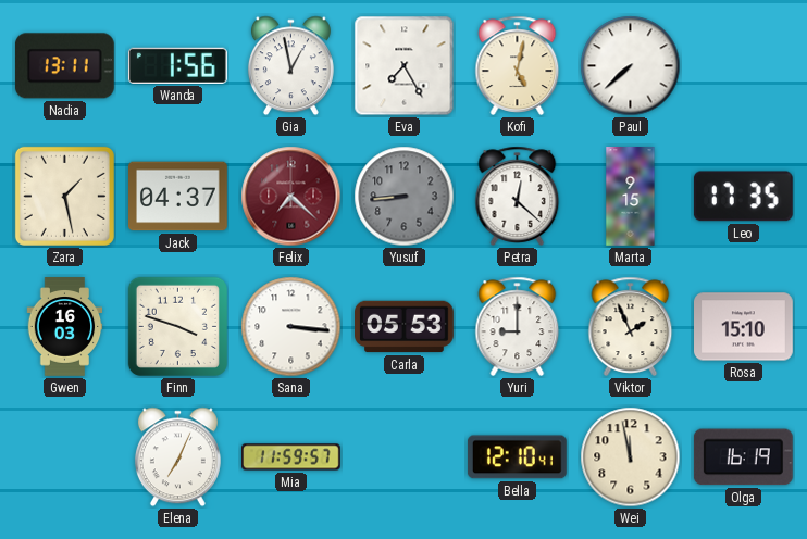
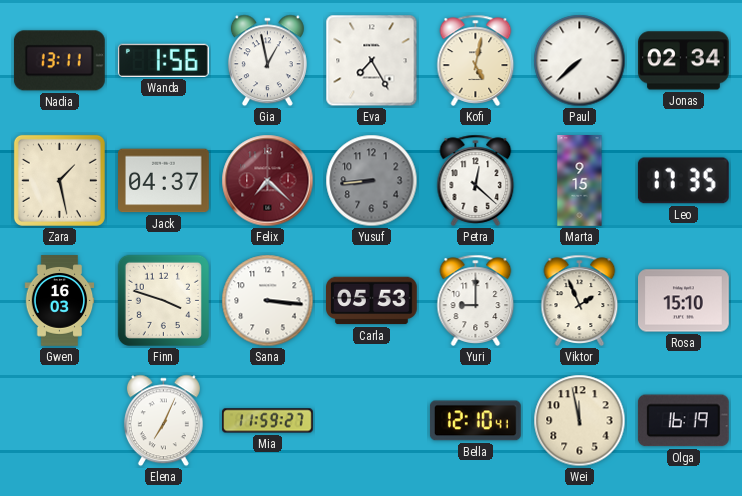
Jonas: none -> 02:34 (684, 61)
Mia: 11:59:57 -> 11:59:27 (268, 421)
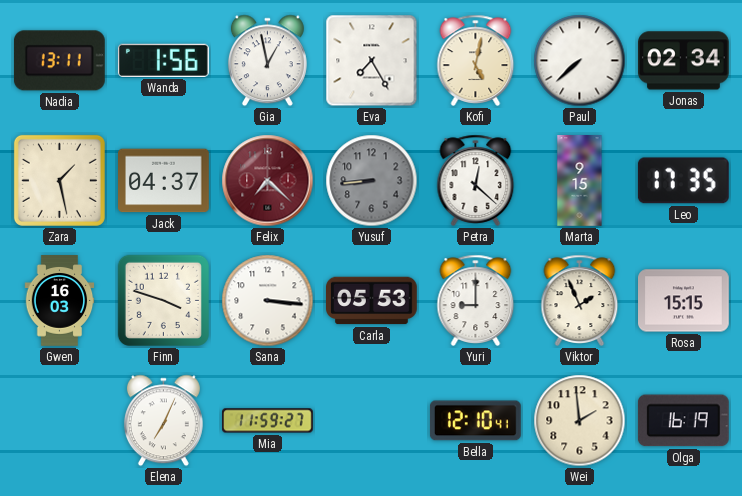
Rosa: 15:10 -> 15:15 (684, 301)
Wei: 11:58 -> 1:59 (580, 421)
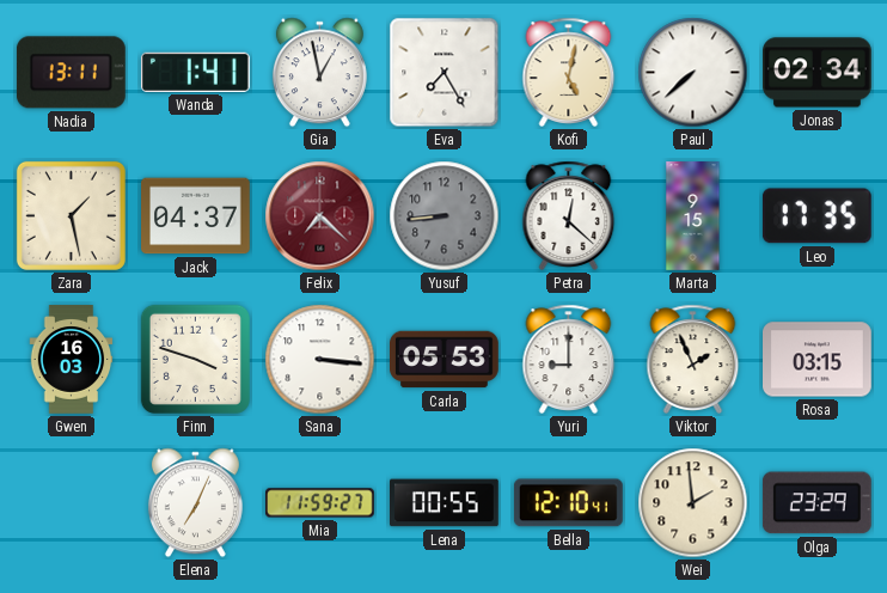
Wanda: 1:56 -> 1:41 (195, 72)
Rosa: 15:15 -> 03:15 (818, 360)
Lena: none -> 00:55 (445, 503)
Olga: 16:19 -> 23:29 (816, 503)
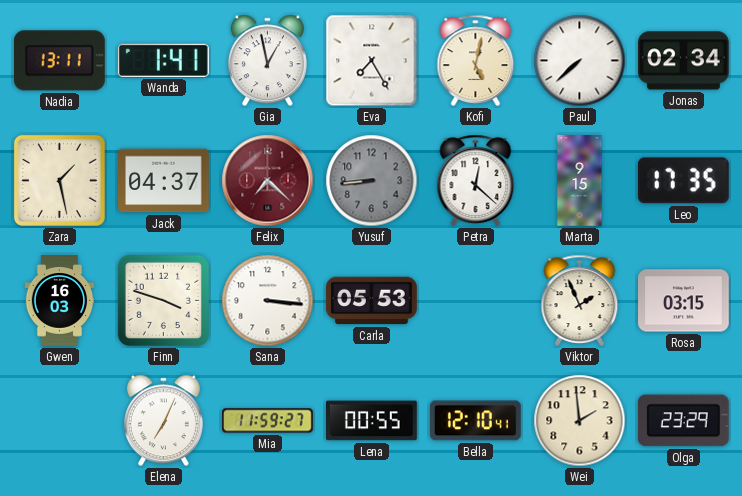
Yuri: 9:00 -> none (569, 359)
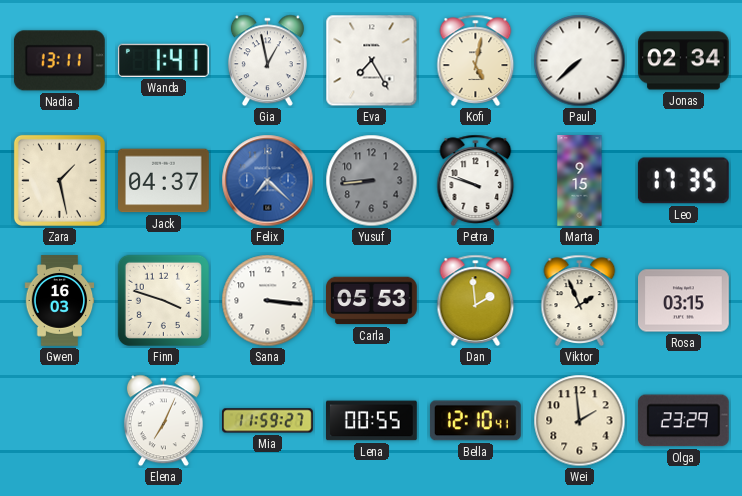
Felix dial: burgundy -> blue (268, 181)
Petra: 12:22 -> 9:48 (476, 180)
Dan: none -> 1:59 (476, 300)
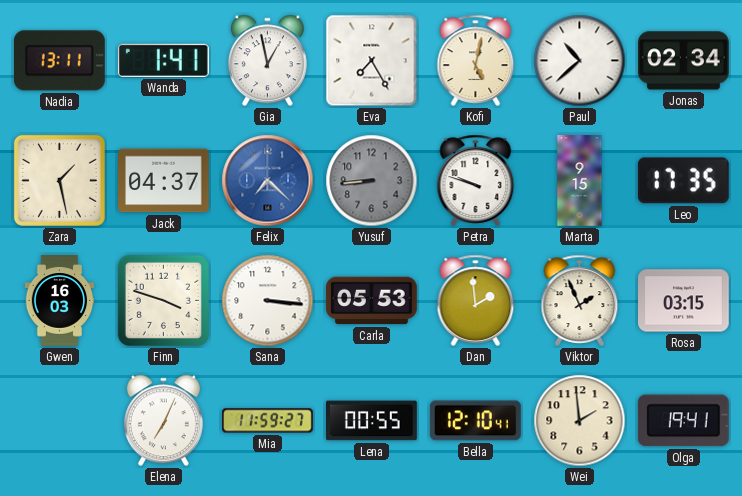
Paul: 7:38 -> 10:38 (580, 61)
Olga: 23:29 -> 19:41 (683, 421)
